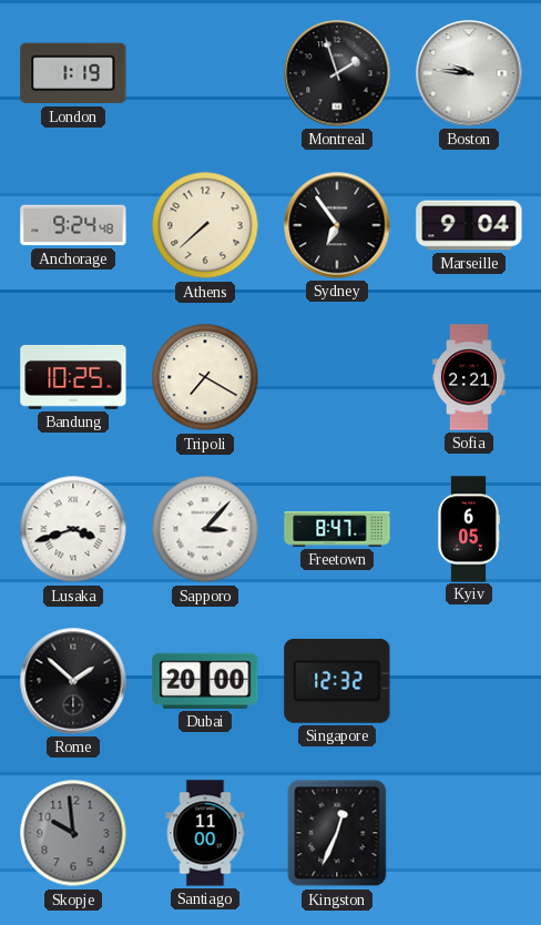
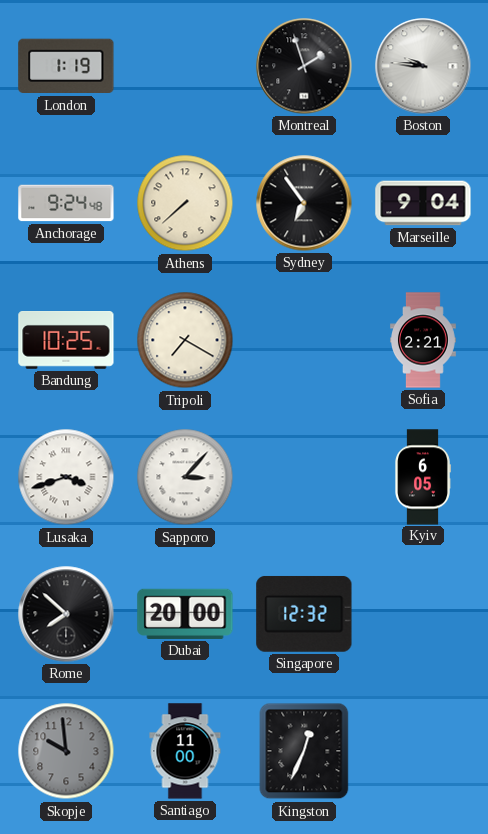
Freetown: 8:47 -> none (337, 529)
Rome: 1:52 -> 7:52 (66, 614)
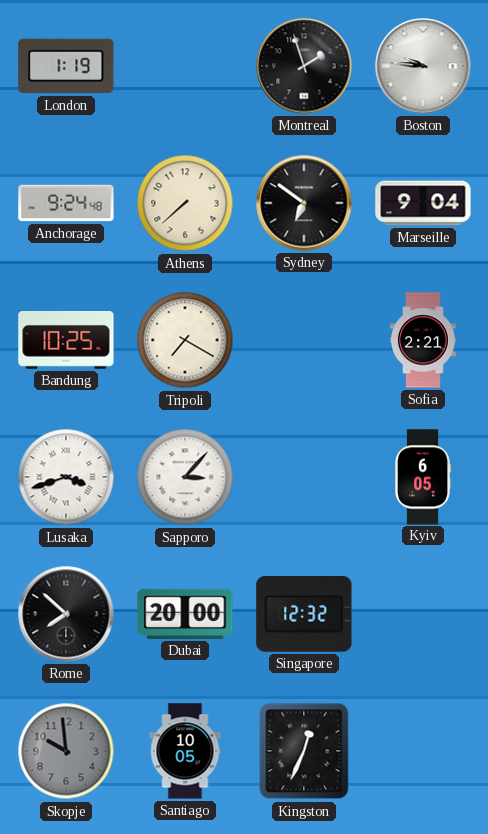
Sydney: 6:54 -> 6:51 (304, 203)
Santiago: 11:00 -> 10:05 (185, 751)
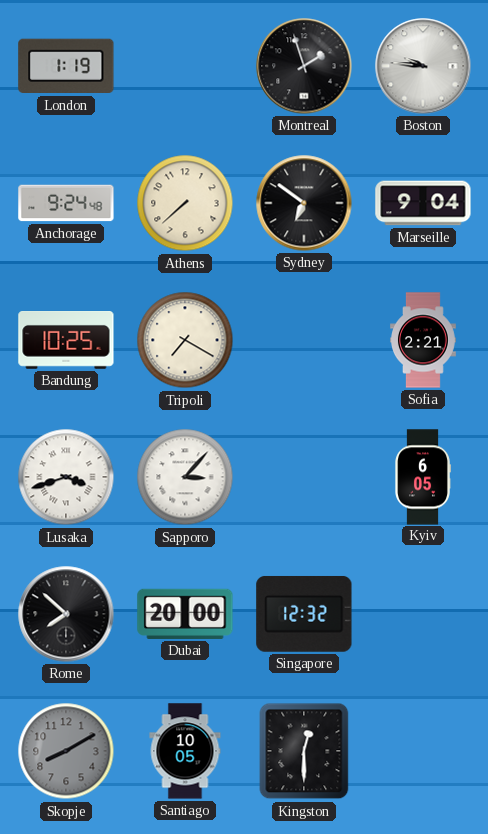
Skopje: 9:59 -> 8:10 (66, 751)
Kingston: 12:34 -> 12:30 (304, 751)
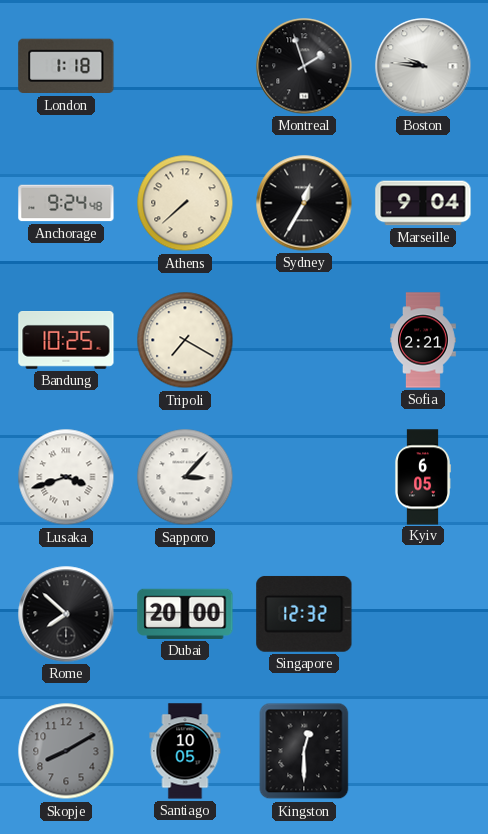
London: 1:19 -> 1:18 (66, 66)
Sydney: 6:51 -> 12:35 (304, 203)
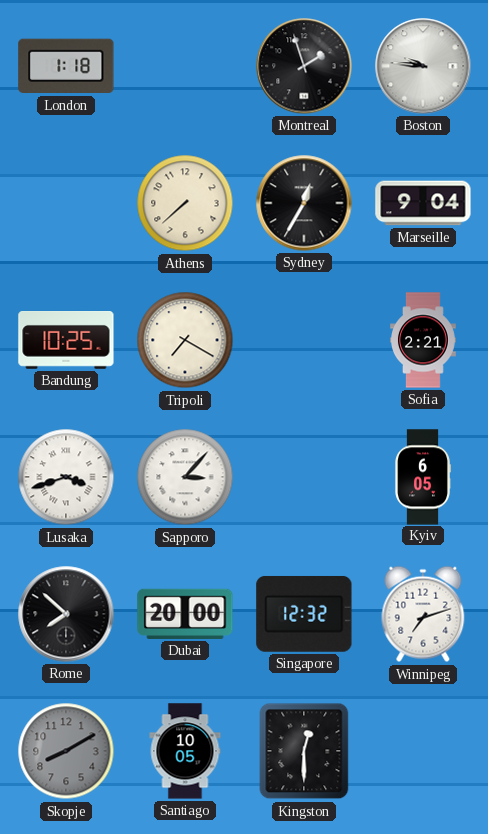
Anchorage: 9:24 -> none (66, 203)
Winnipeg: none -> 7:12 (423, 614)
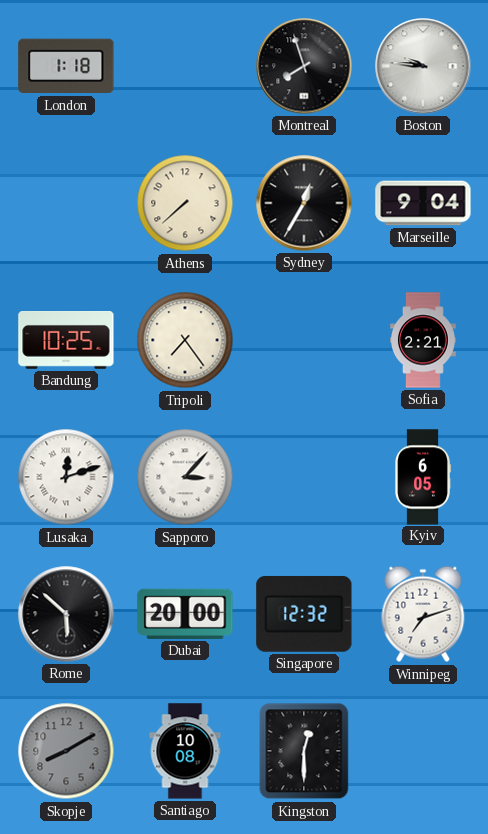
Montreal: 1:57 -> 7:57 (304, 66)
Tripoli: 7:20 -> 7:24 (185, 340)
Lusaka: 3:42 -> 12:12 (66, 477)
Rome: 7:52 -> 5:52 (66, 614)
Santiago: 10:05 -> 10:08 (185, 751)
